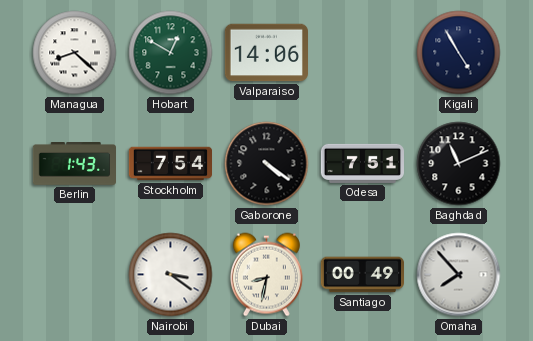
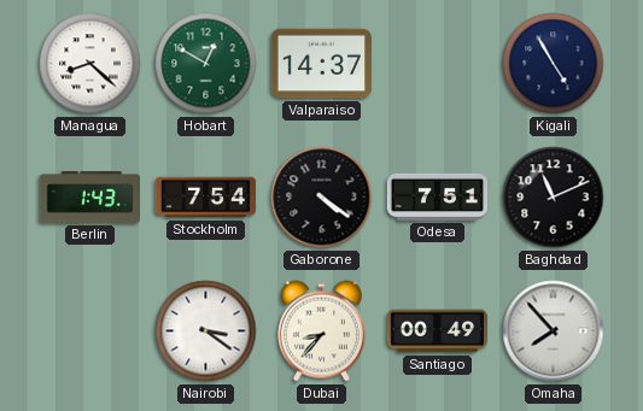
Valparaiso: 14:06 -> 14:37 (321, 64)
Dubai: 8:32 -> 8:37 (321, 331)
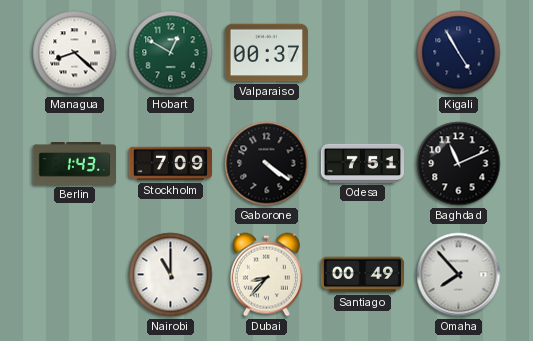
Valparaiso: 14:37 -> 00:37 (266, 53)
Stockholm: 7:54 -> 7:09 (170, 164)
Nairobi: 3:21 -> 11:00 (171, 275)
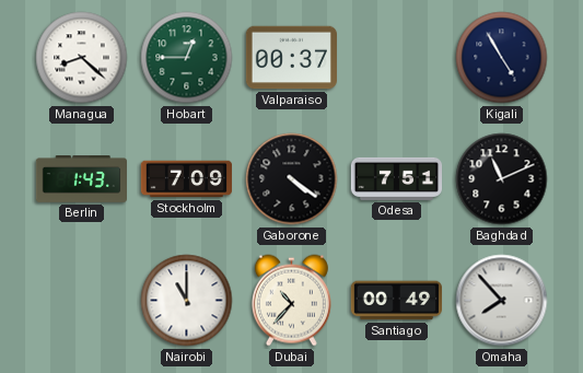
Hobart: 12:50 -> 12:45 (187, 58)
Dubai: 8:37 -> 10:37 (291, 301)
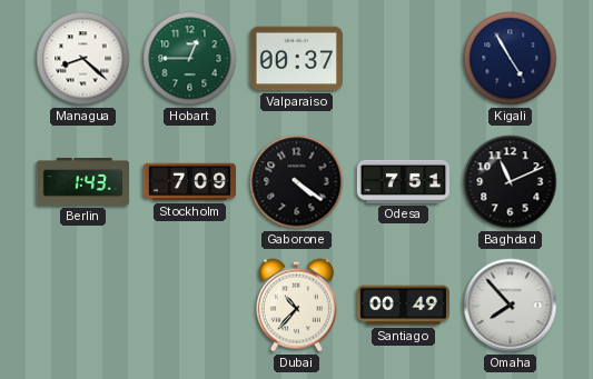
Nairobi: 11:00 -> none (187, 301)
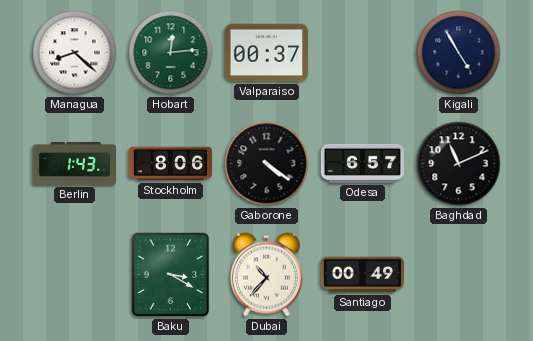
Hobart: 12:45 -> 12:14 (171, 53)
Stockholm: 7:09 -> 8:06 (170, 164)
Odesa: 7:51 -> 6:57 (362, 163)
Baku: none -> 3:20 (171, 275)
Omaha: 7:53 -> none (511, 306)
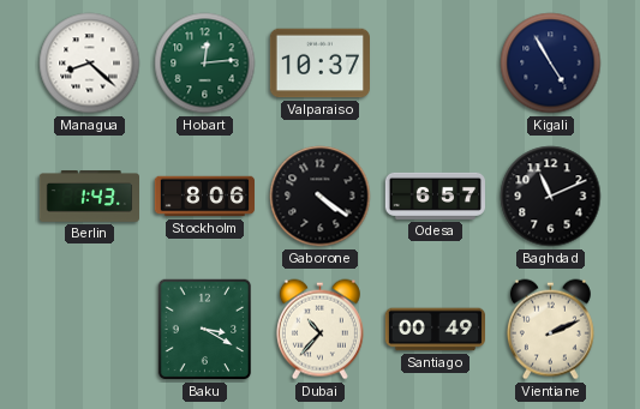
Valparaiso: 00:37 -> 10:37 (319, 64)
Vientiane: none -> 2:11 (550, 330)
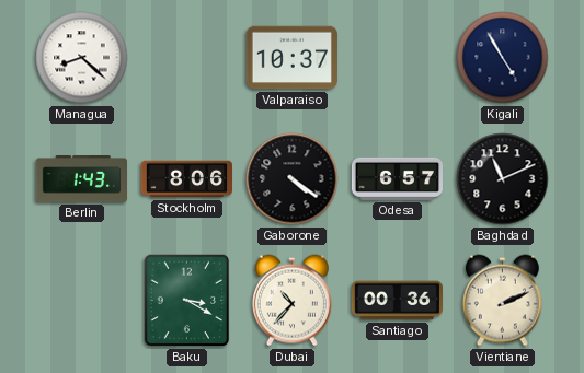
Hobart: 12:14 -> none (205, 64)
Santiago: 00:49 -> 00:36 (397, 301)
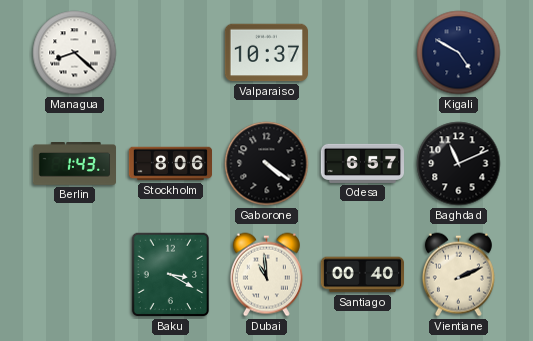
Kigali: 4:55 -> 4:50 (459, 53)
Dubai: 10:37 -> 10:59 (266, 275)
Santiago: 00:36 -> 00:40 (362, 275)
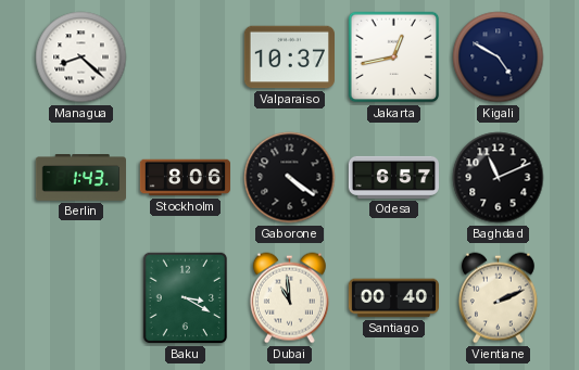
Jakarta: none -> 12:43 (394, 58)
